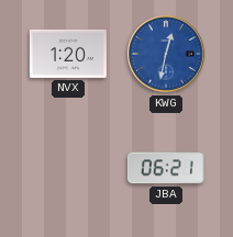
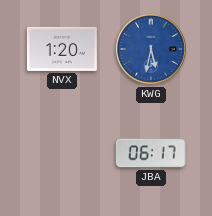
KWG: 12:32 -> 5:32 (152, 50)
JBA: 06:21 -> 06:17 (151, 153)
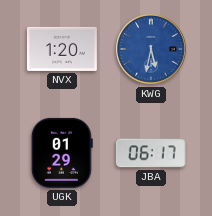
UGK: none -> 01:29 (62, 153)
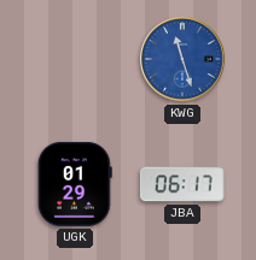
NVX: 1:20 -> none (62, 49)
KWG: 5:32 -> 11:27 (184, 60)
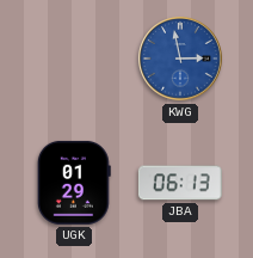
KWG: 11:27 -> 2:58 (181, 60)
JBA: 06:17 -> 06:13 (180, 183)
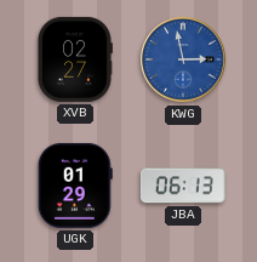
XVB: none -> 02:27 (75, 59)
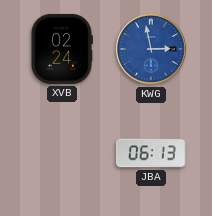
XVB: 02:27 -> 02:24 (62, 49)
UGK: 01:29 -> none (75, 186)
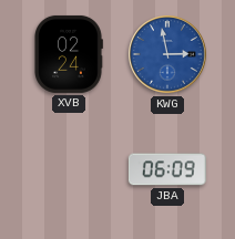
JBA: 06:13 -> 06:09 (167, 169)
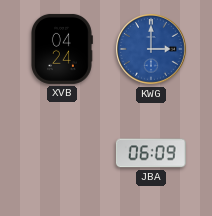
XVB: 02:24 -> 04:24 (62, 49)
KWG: 2:58 -> 3:00 (152, 50)
